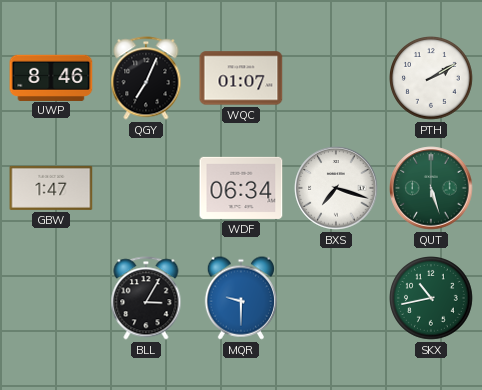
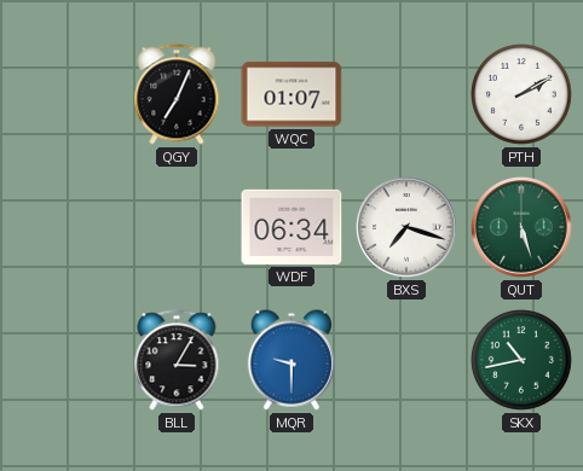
UWP: 8:46 -> none (51, 77)
GBW: 1:47 -> none (51, 188)
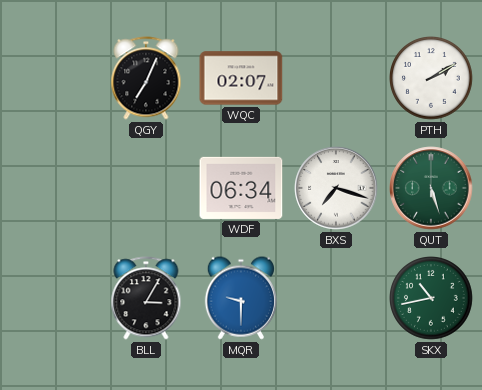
WQC: 01:07 -> 02:07 (241, 78)
